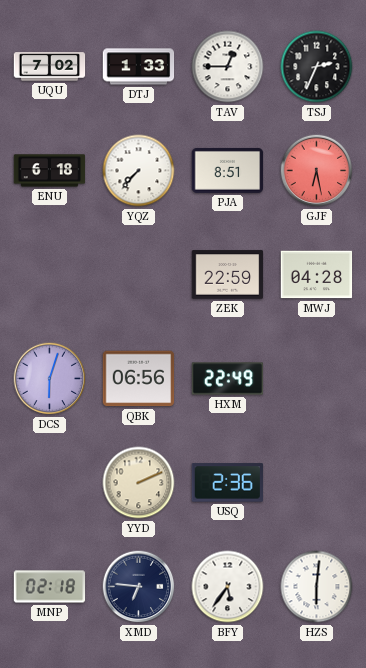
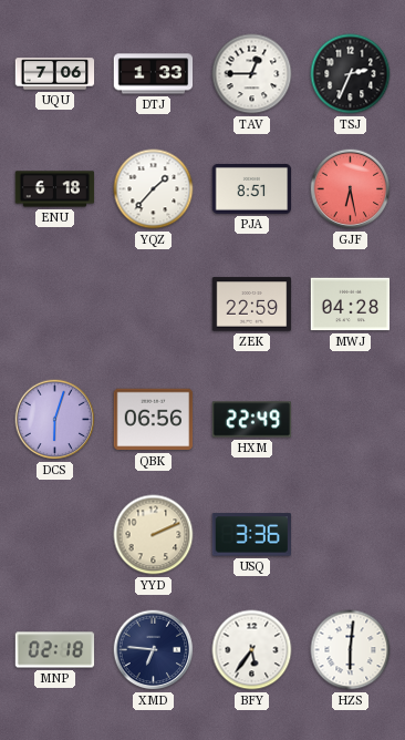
UQU: 7:02 -> 7:06 (55, 74)
YQZ: 7:37 -> 1:37 (154, 189)
USQ: 2:36 -> 3:36 (251, 535)
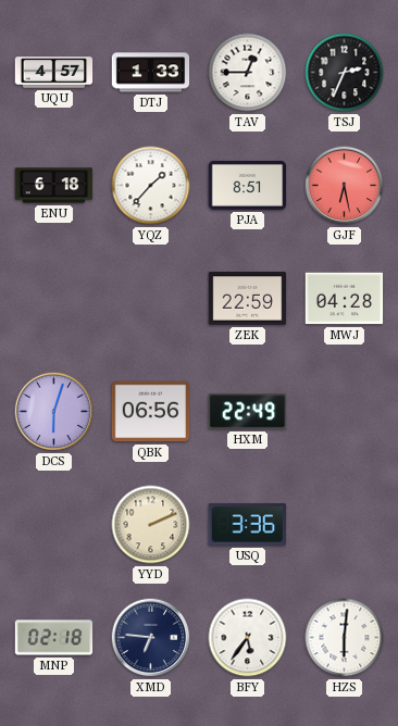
UQU: 7:06 -> 4:57 (54, 73)
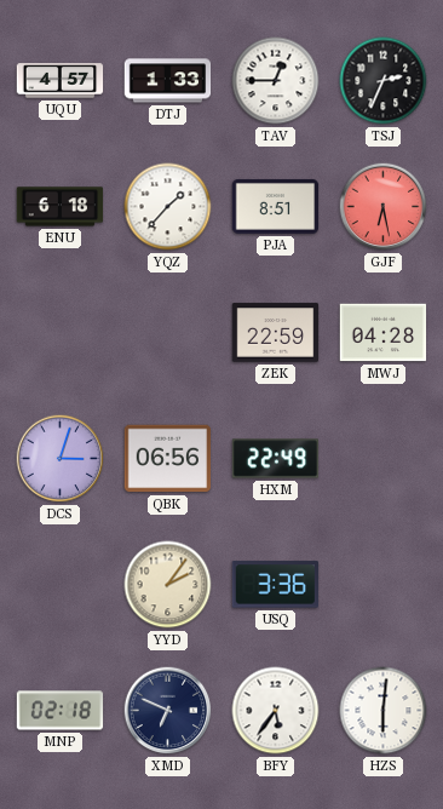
DCS: 6:03 -> 3:03 (61, 459)
YYD: 2:11 -> 2:06 (168, 585)
XMD: 6:46 -> 6:49 (168, 711)
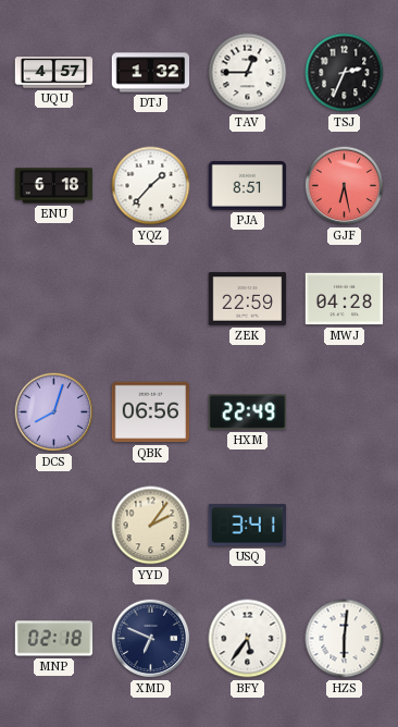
DTJ: 1:33 -> 1:32 (151, 73)
DCS: 3:03 -> 8:03 (54, 412)
USQ: 3:36 -> 3:41 (247, 526)
